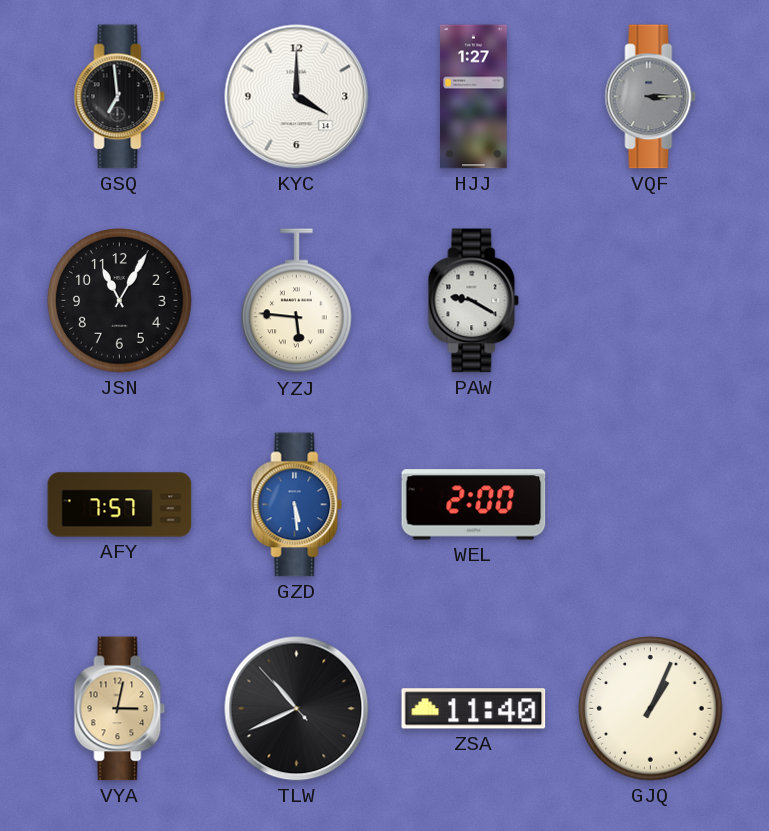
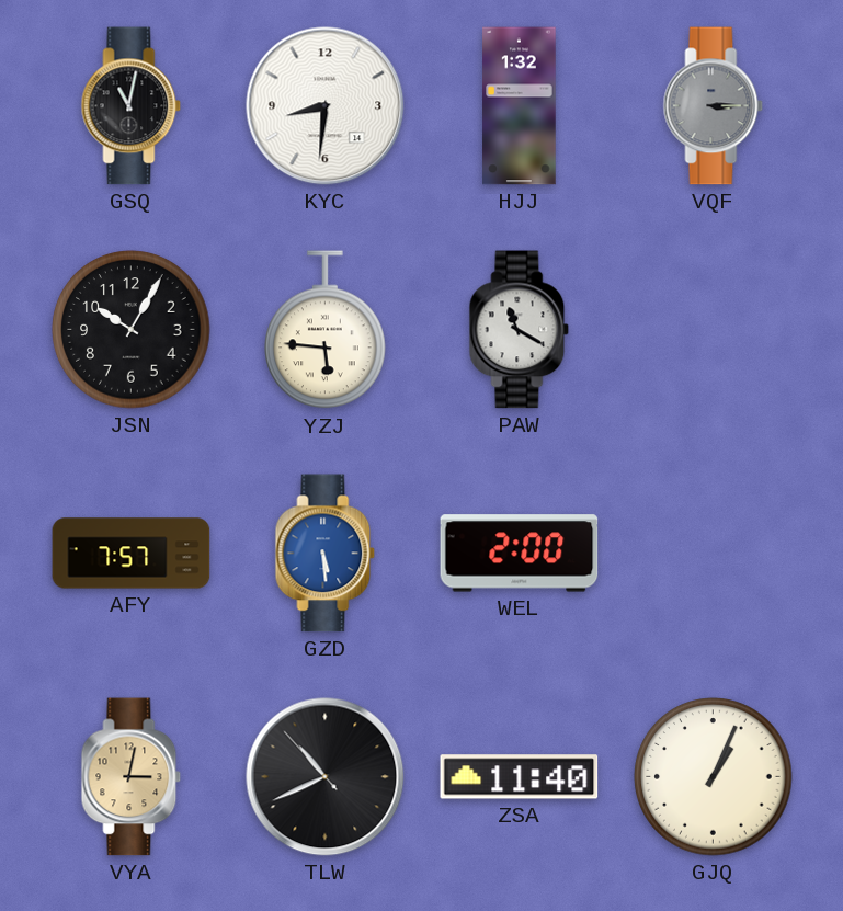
GSQ: 6:59 -> 11:02 (132, 106)
KYC: 4:00 -> 8:31 (326, 106)
HJJ: 1:27 -> 1:32 (520, 106)
JSN: 11:05 -> 10:05 (132, 330)
PAW: 9:20 -> 11:20 (520, 330)
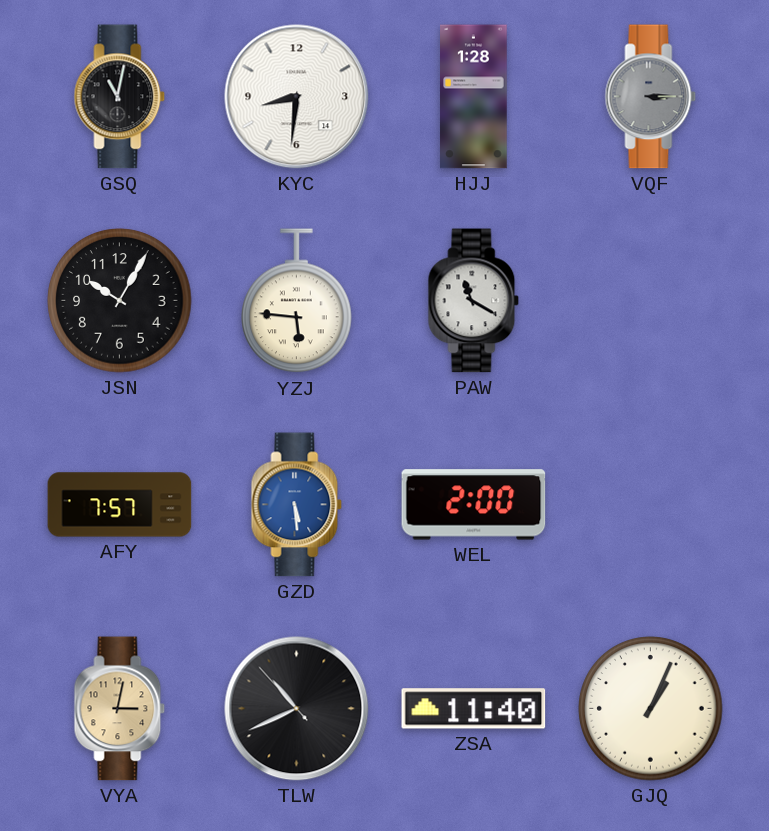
HJJ: 1:32 -> 1:28 (474, 97)
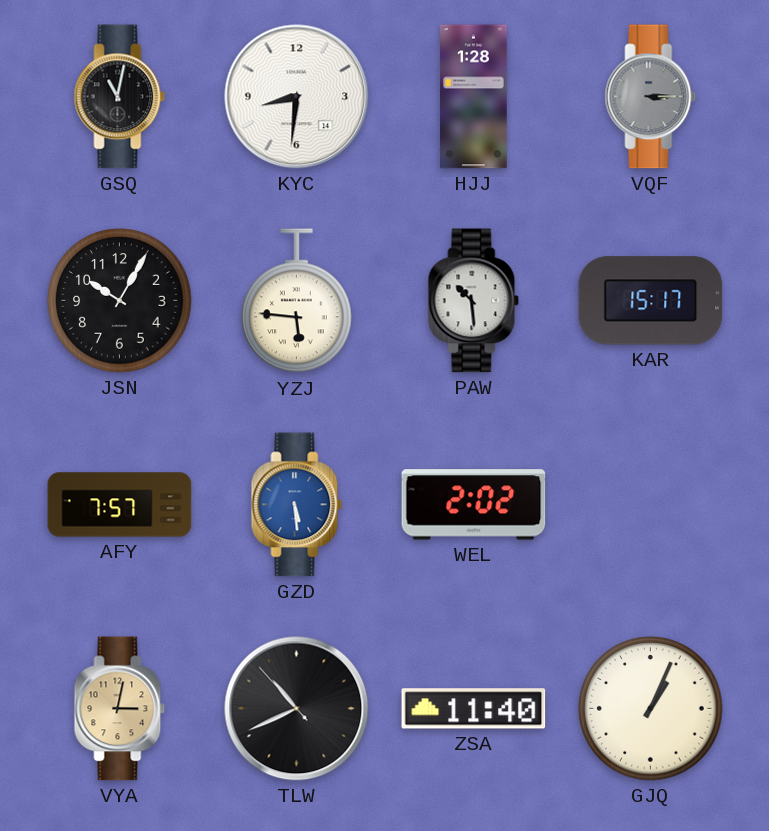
PAW: 11:20 -> 10:29 (474, 301)
KAR: none -> 15:17 (651, 301)
WEL: 2:00 -> 2:02 (474, 505)
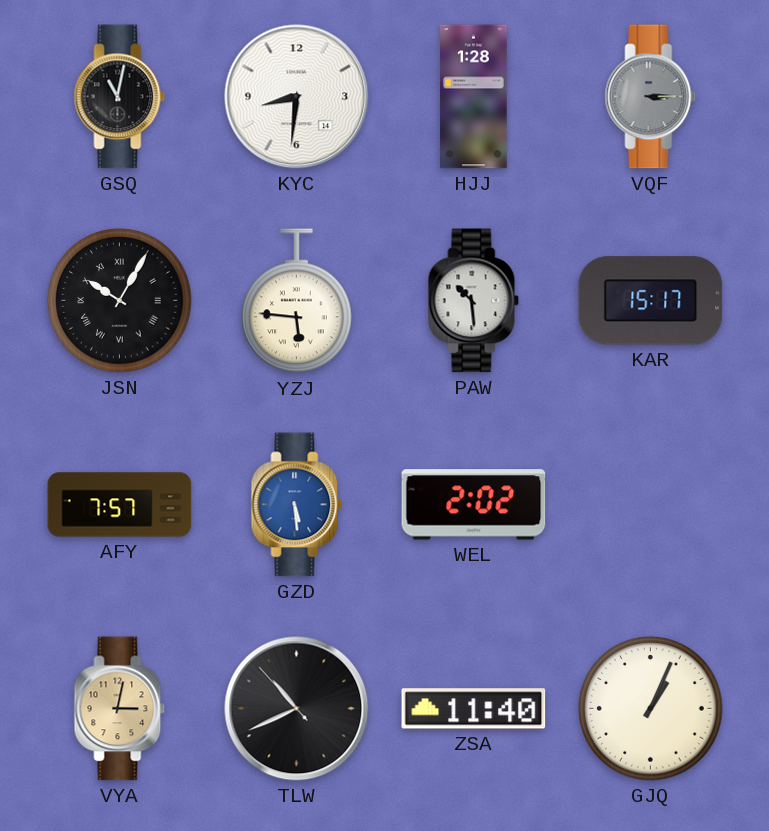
JSN numerals: Arabic -> Roman (120, 301)
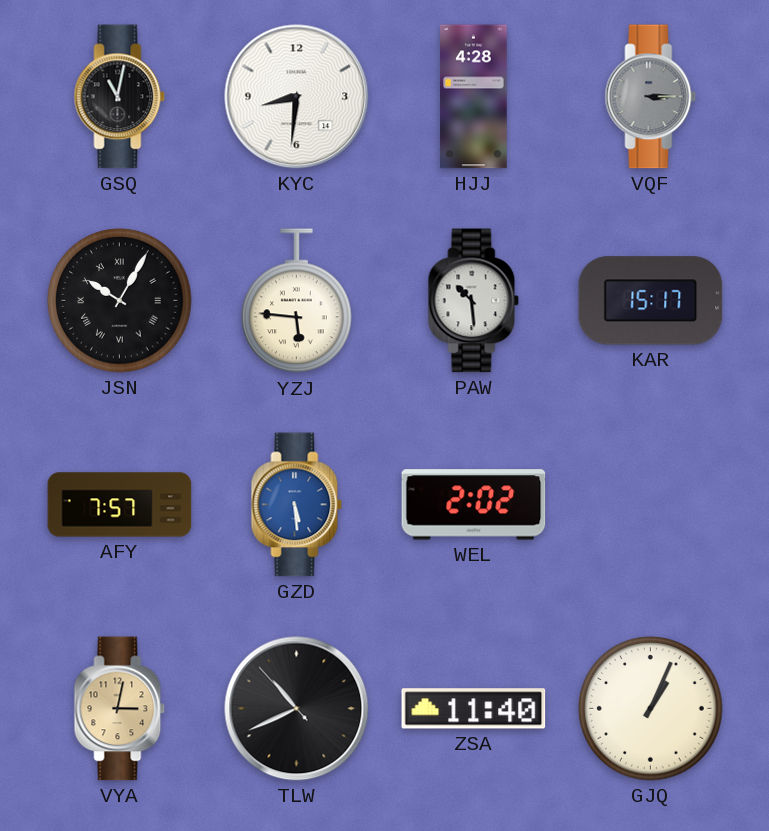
HJJ: 1:28 -> 4:28 (474, 97)
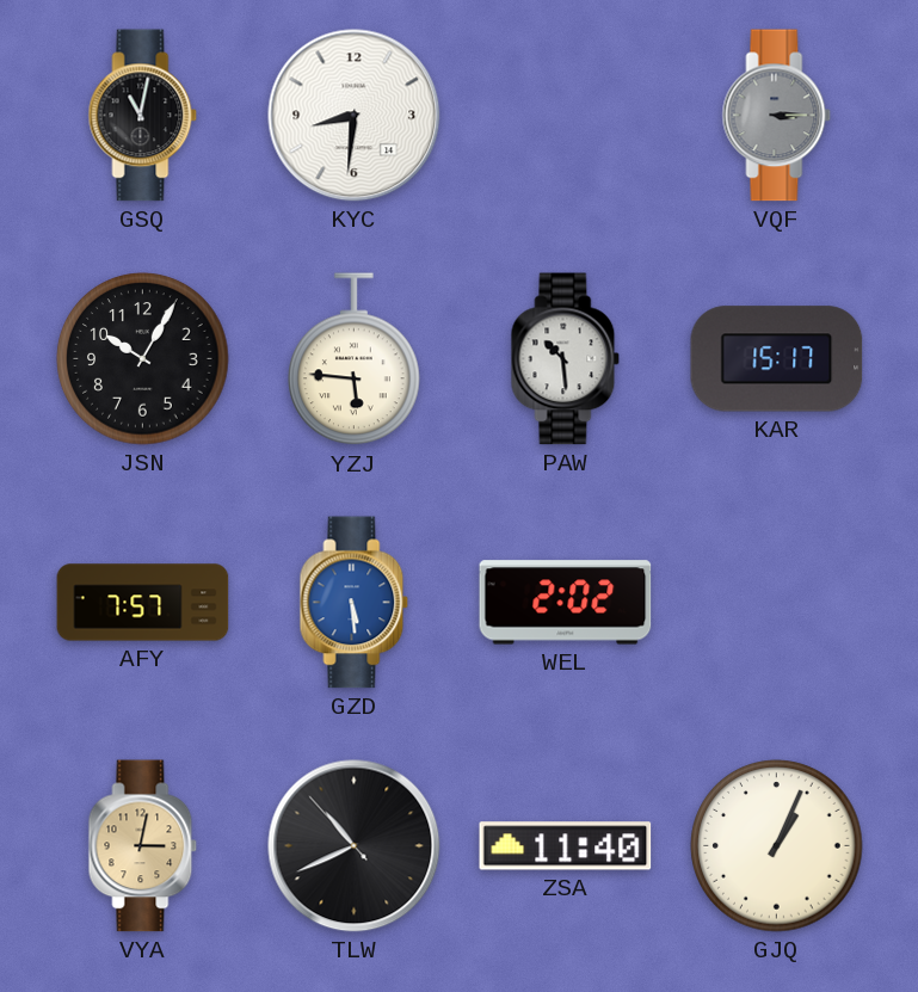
HJJ: 4:28 -> none (474, 97)
JSN numerals: Roman -> Arabic (143, 359)
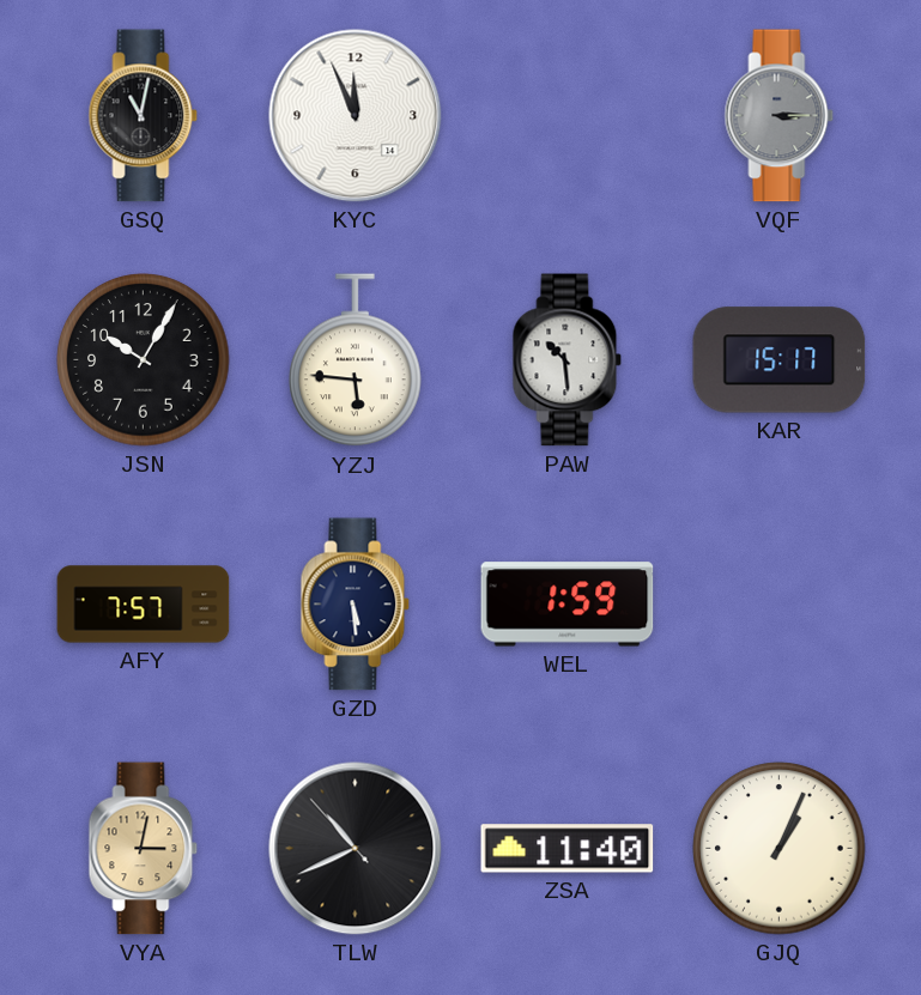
KYC: 8:31 -> 11:56 (356, 116)
GZD dial: blue -> navy (356, 605)
WEL: 2:02 -> 1:59 (568, 605)
